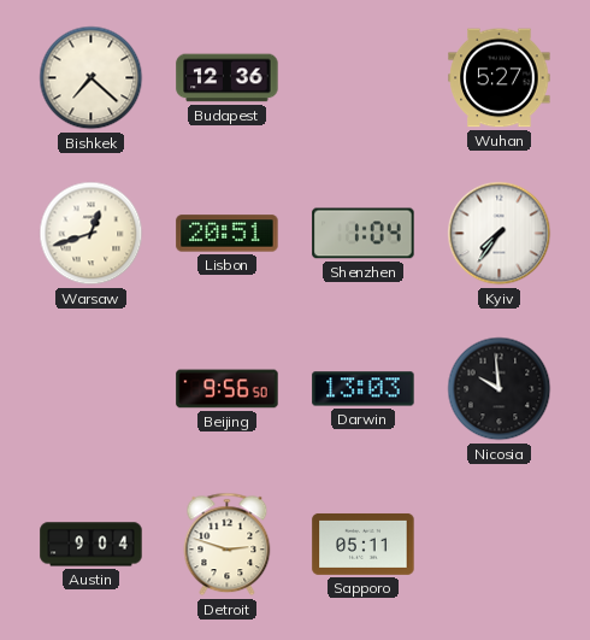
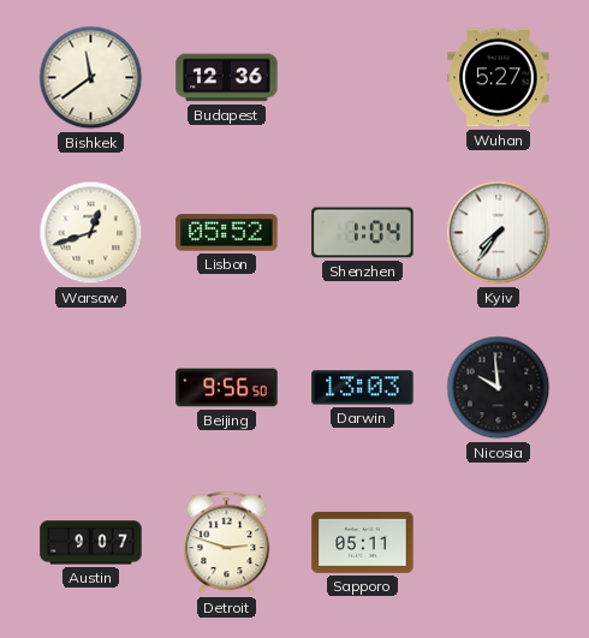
Bishkek: 7:22 -> 11:39 (91, 78)
Lisbon: 20:51 -> 05:52 (227, 233)
Austin: 9:04 -> 9:07 (91, 543)
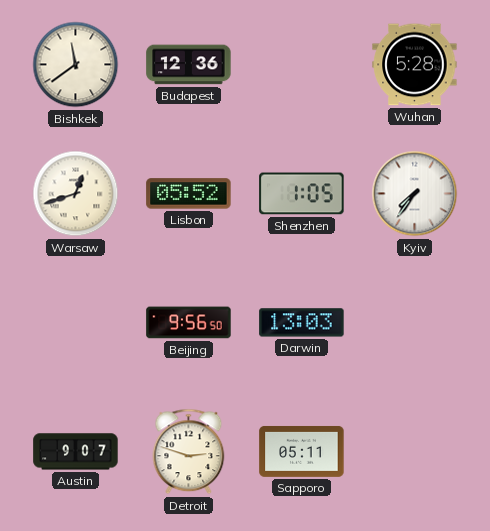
Wuhan: 5:27 -> 5:28 (415, 65)
Shenzhen: 1:04 -> 1:05 (302, 194)
Nicosia: 9:59 -> none (499, 388)
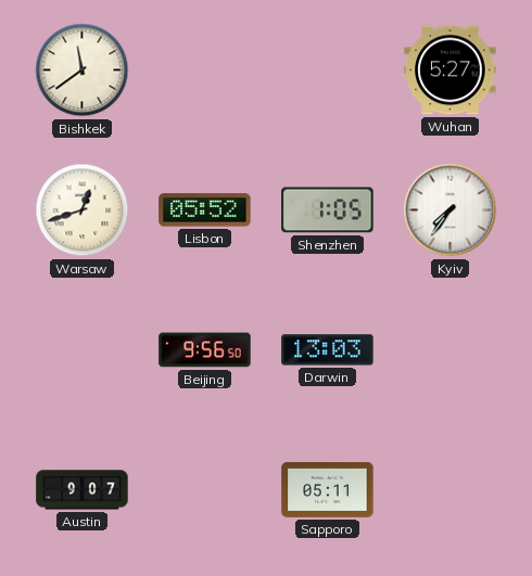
Budapest: 12:36 -> none (189, 65)
Wuhan: 5:28 -> 5:27 (451, 71)
Detroit: 2:48 -> none (189, 452)
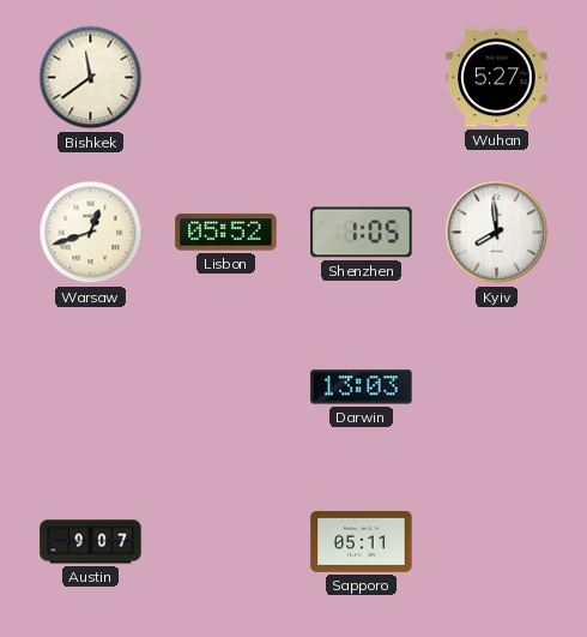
Kyiv: 7:36 -> 7:59 (497, 233)
Beijing: 9:56 -> none (205, 350)
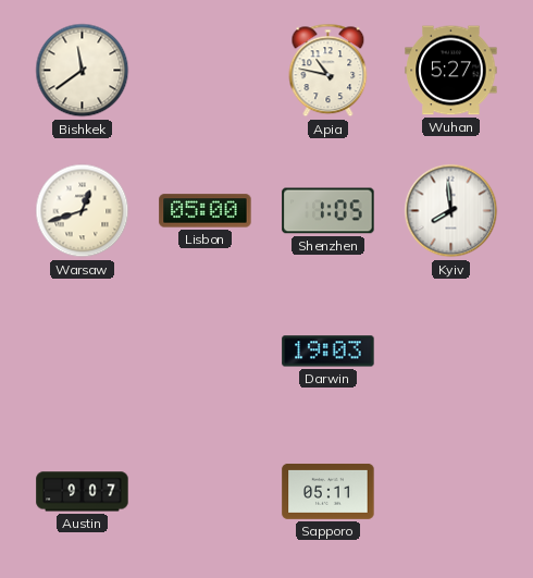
Apia: none -> 10:47 (329, 71)
Lisbon: 05:52 -> 05:00 (206, 211)
Darwin: 13:03 -> 19:03 (329, 352)
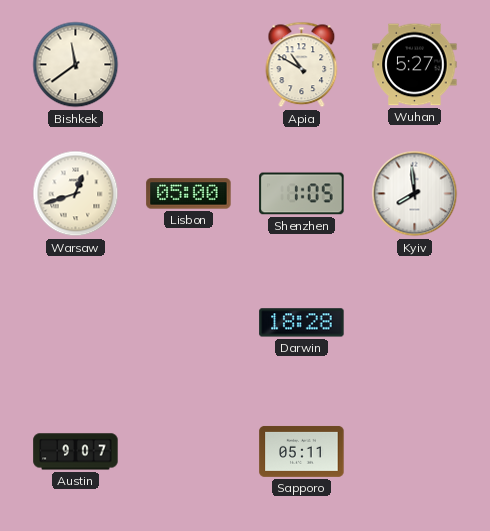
Apia: 10:47 -> 10:50 (302, 65)
Darwin: 19:03 -> 18:28 (302, 323)
